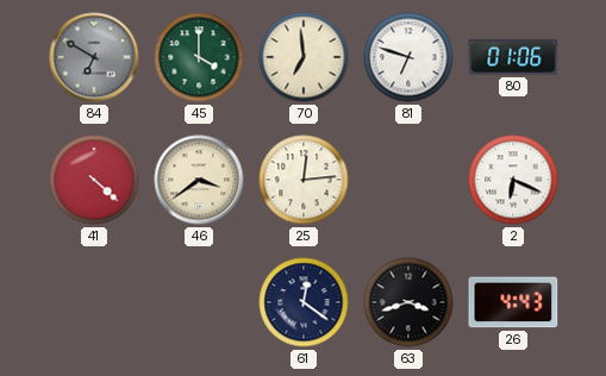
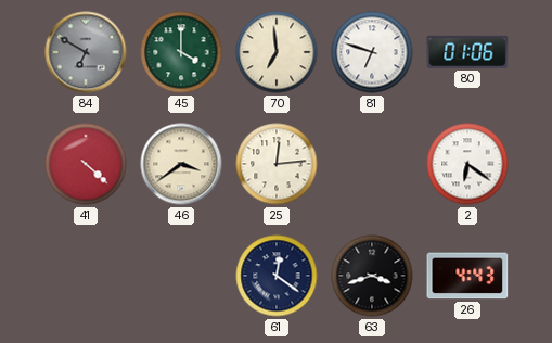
2: 6:19 -> 6:21 (467, 164)
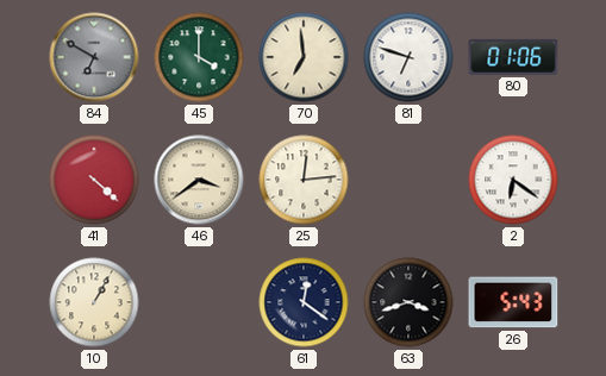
10: none -> 1:05 (94, 302)
26: 4:43 -> 5:43 (513, 302)
